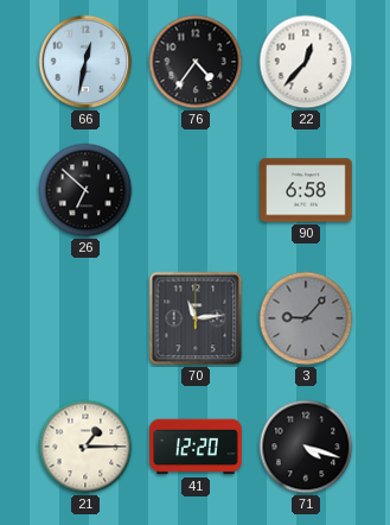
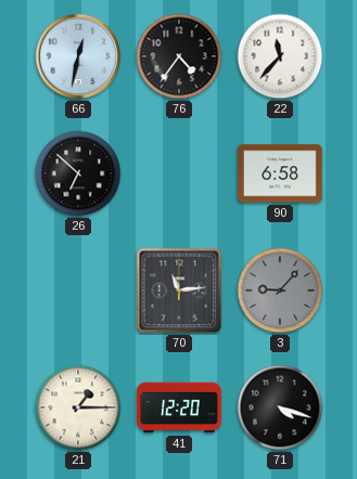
22: 12:37 -> 11:37 (280, 56)
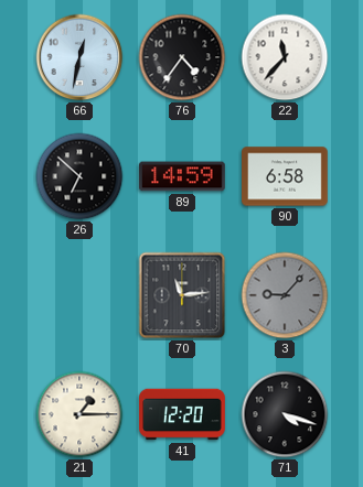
89: none -> 14:59 (183, 176)
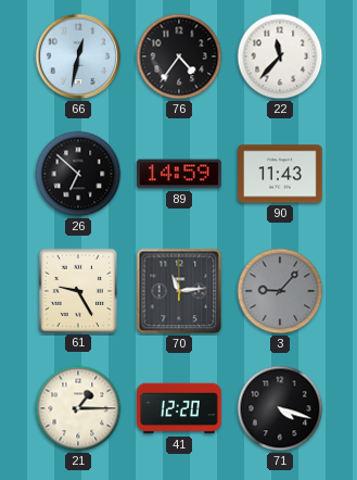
90: 6:58 -> 11:43 (281, 174)
61: none -> 9:25 (77, 290)
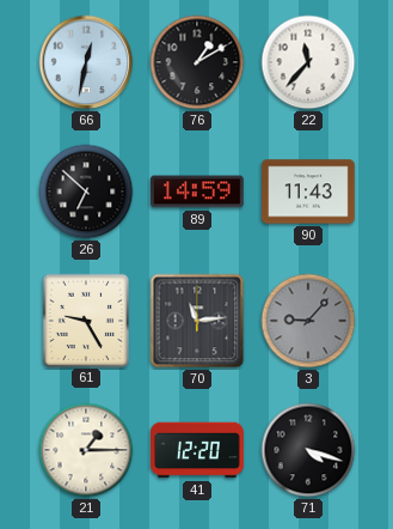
76: 4:36 -> 1:10 (197, 62)
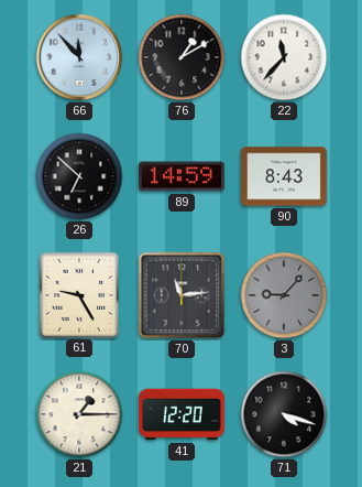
66: 12:32 -> 11:53 (79, 57)
90: 11:43 -> 8:43 (285, 176)
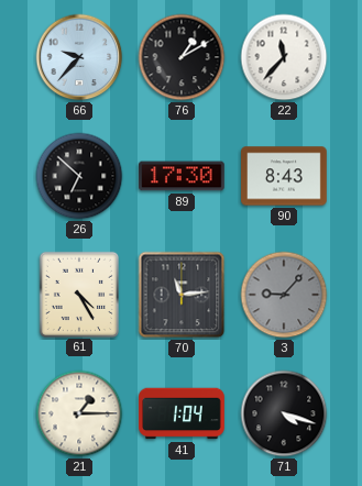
66: 11:53 -> 9:37 (79, 57)
89: 14:59 -> 17:30 (183, 176)
61: 9:25 -> 4:25 (78, 294)
41: 12:20 -> 1:04 (182, 413)
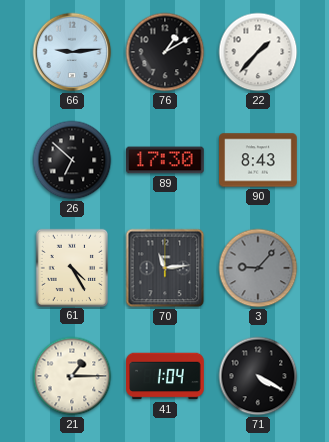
66: 9:37 -> 9:14 (72, 52)
22: 11:37 -> 1:37 (258, 52)
71: 4:18 -> 4:20 (258, 376)
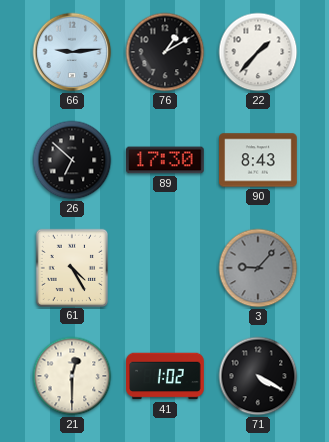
70: 11:14 -> none (165, 268)
21: 1:15 -> 12:30 (72, 376)
41: 1:04 -> 1:02 (165, 376)
